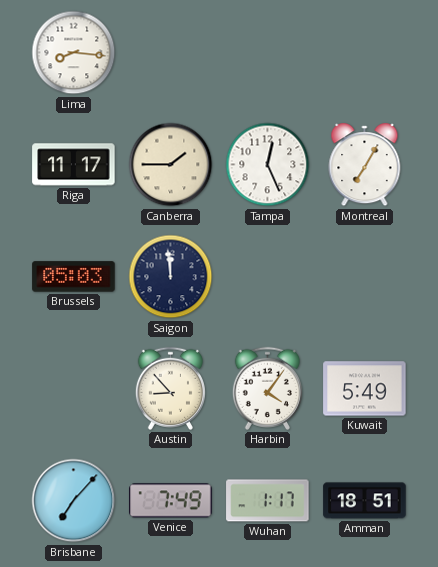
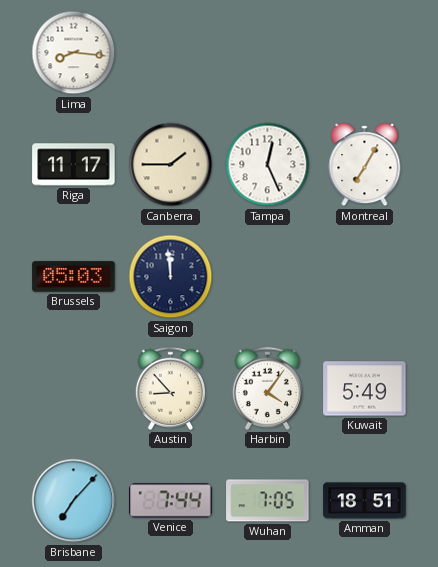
Venice: 7:49 -> 7:44 (171, 501)
Wuhan: 1:17 -> 7:05 (268, 501)
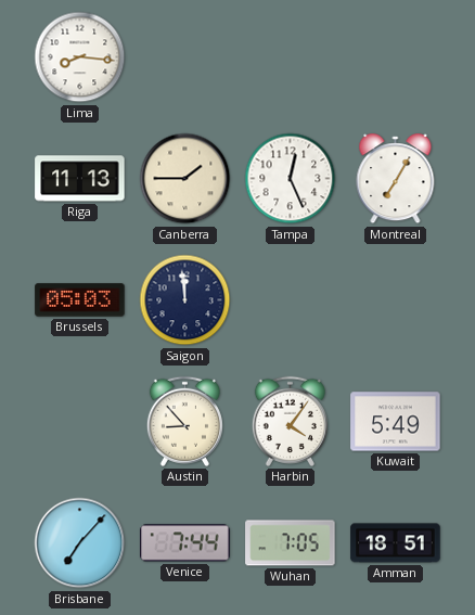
Riga: 11:17 -> 11:13 (80, 179)
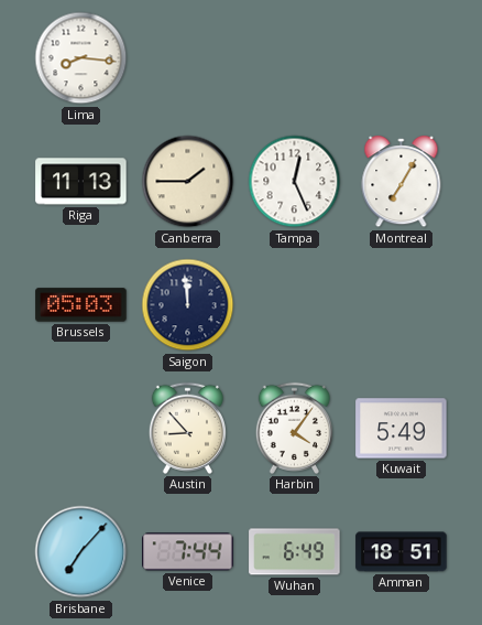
Wuhan: 7:05 -> 6:49 (295, 552)
